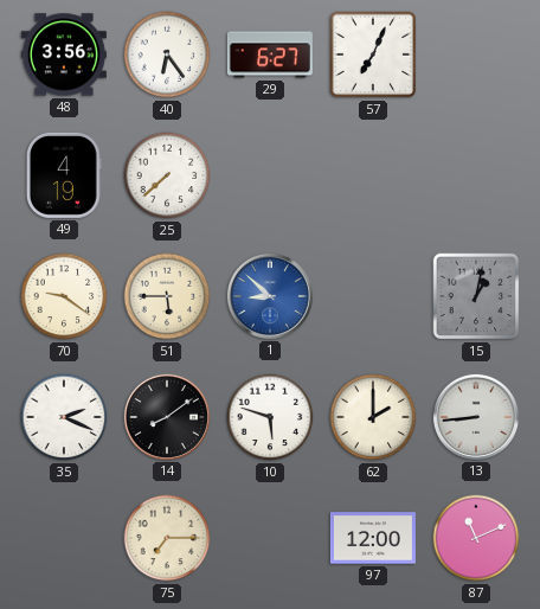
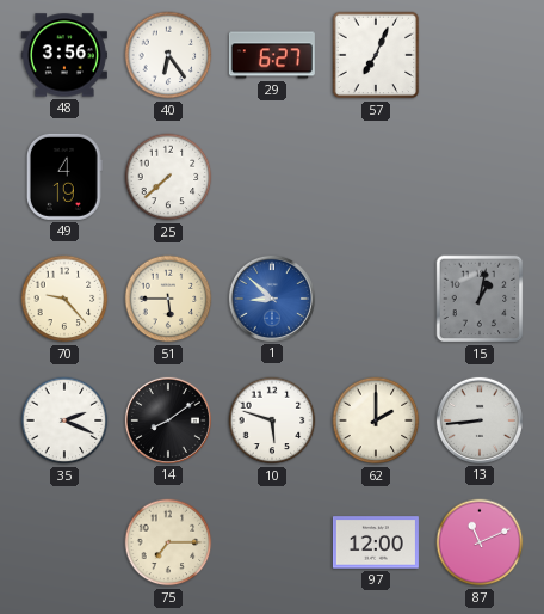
70: 9:21 -> 9:23 (64, 299)
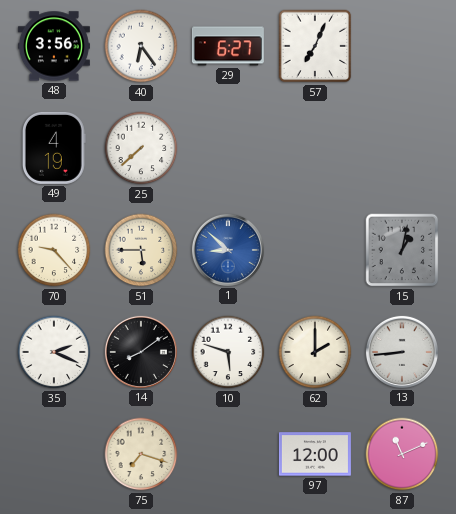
75: 7:15 -> 7:18 (141, 454)
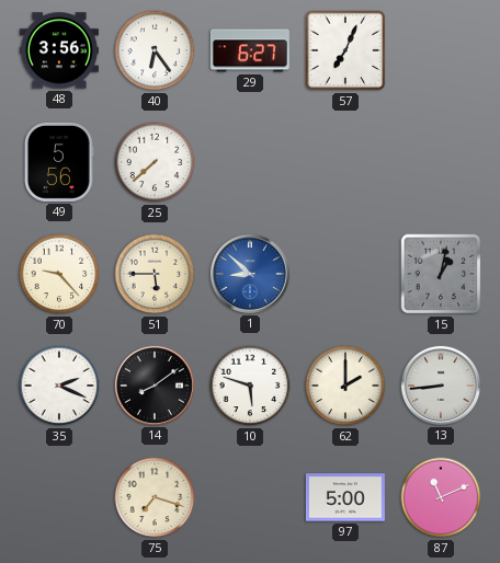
49: 4:19 -> 5:56 (59, 162)
97: 12:00 -> 5:00 (345, 497)
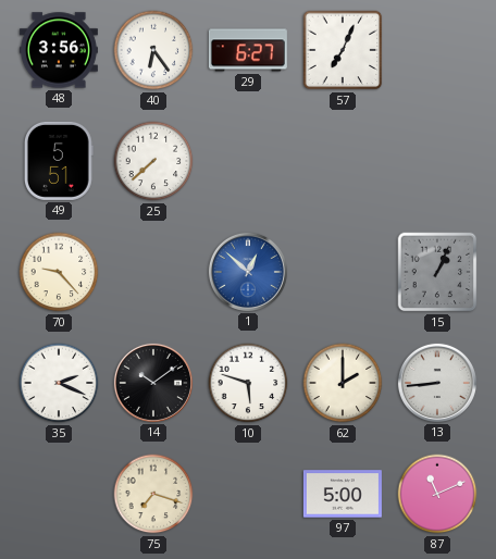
49: 5:56 -> 5:51 (59, 161)
51: 5:45 -> none (155, 274)
1: 8:52 -> 12:52 (248, 272)
15: 1:02 -> 1:04 (437, 272)
14: 8:09 -> 10:09 (153, 383)
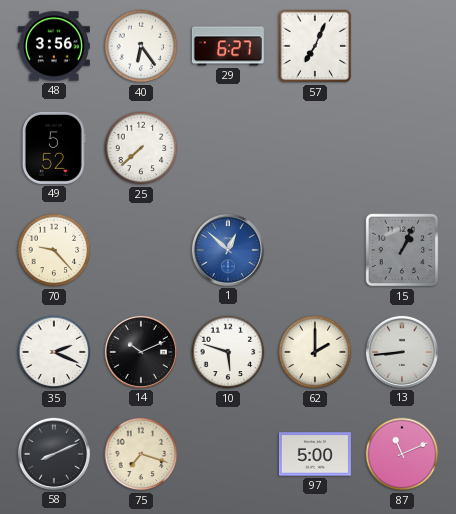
49: 5:51 -> 5:52 (54, 148)
14: 10:09 -> 10:11 (141, 352)
58: none -> 8:11 (54, 454)
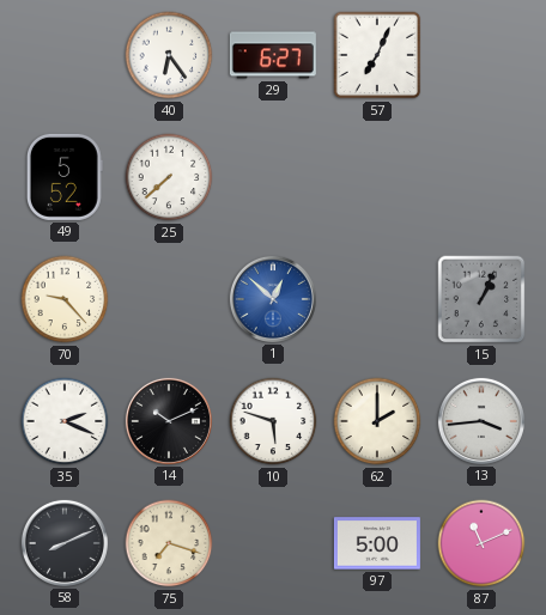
48: 3:56 -> none (54, 46)
13: 8:44 -> 3:44 (481, 421)
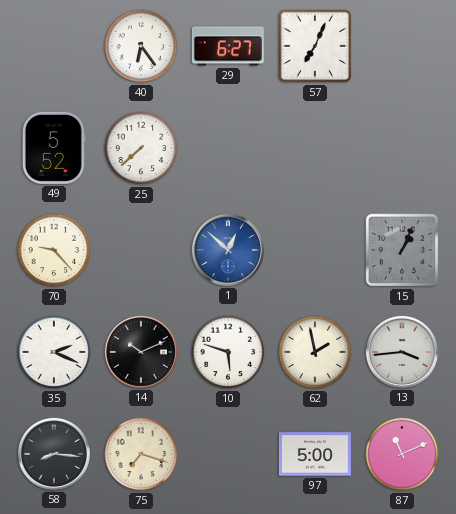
62: 2:00 -> 1:58 (315, 352)
58: 8:11 -> 8:16 (54, 454)
